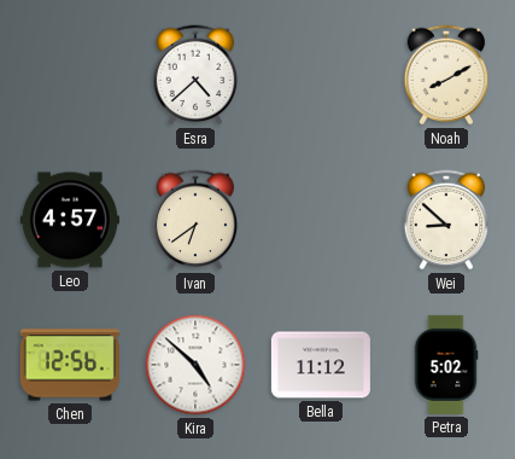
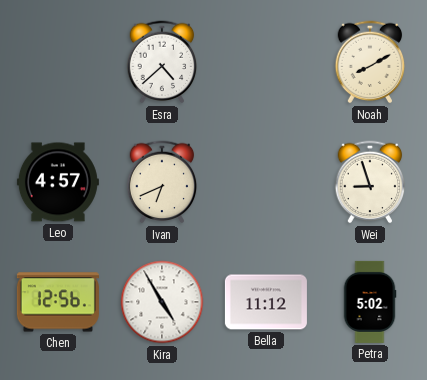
Ivan: 6:39 -> 6:41 (162, 182)
Wei: 8:52 -> 8:57 (370, 182)
Kira: 4:52 -> 4:55 (162, 302)
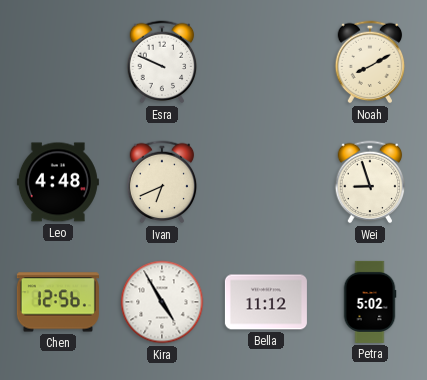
Esra: 4:38 -> 9:49 (162, 62)
Leo: 4:57 -> 4:48 (58, 182)
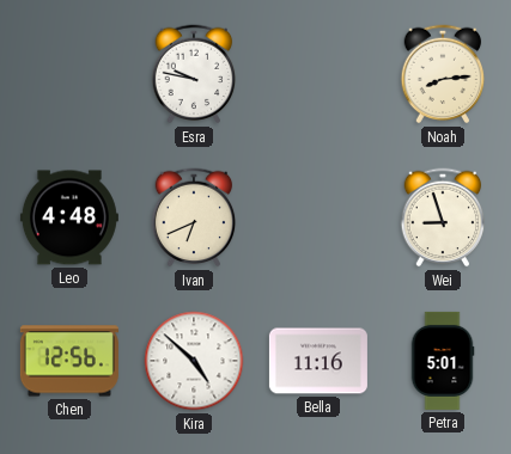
Esra: 9:49 -> 9:47 (194, 74)
Noah: 8:10 -> 8:14 (443, 74)
Kira: 4:55 -> 4:52 (194, 361)
Bella: 11:12 -> 11:16 (318, 361)
Petra: 5:02 -> 5:01 (443, 361)
